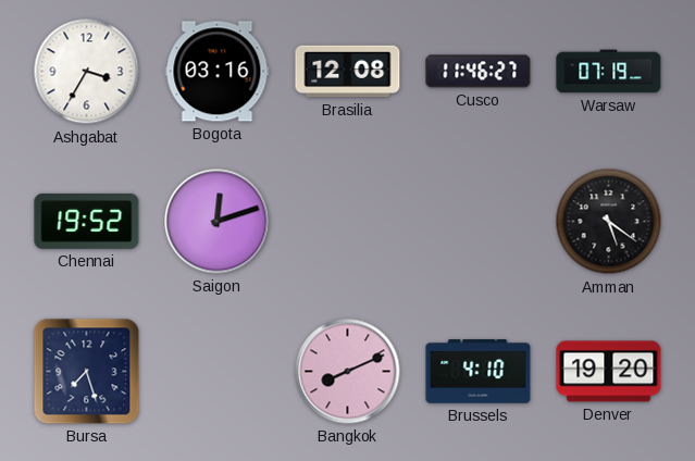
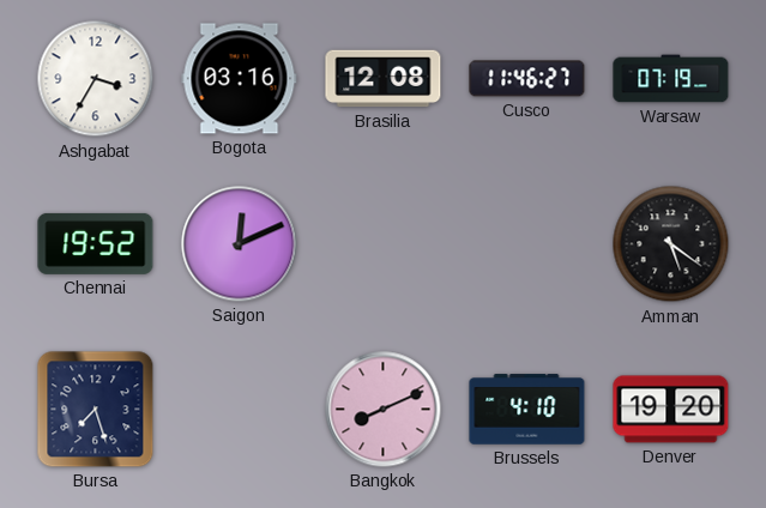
Saigon: 12:12 -> 12:11 (240, 244)
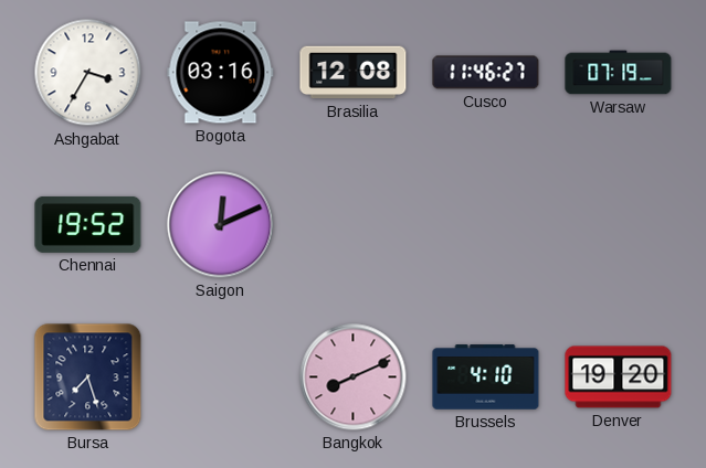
Amman: 5:21 -> none (671, 244)
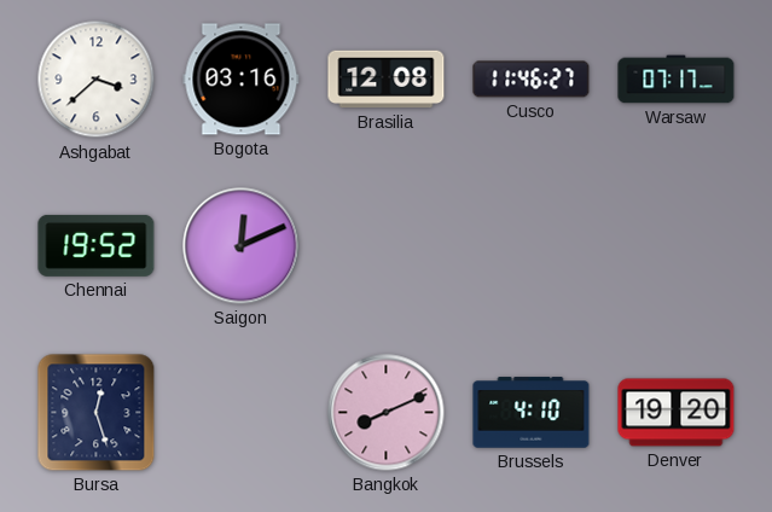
Ashgabat: 3:35 -> 3:38 (97, 80)
Warsaw: 07:19 -> 07:17 (677, 80)
Bursa: 7:27 -> 12:27 (97, 413)
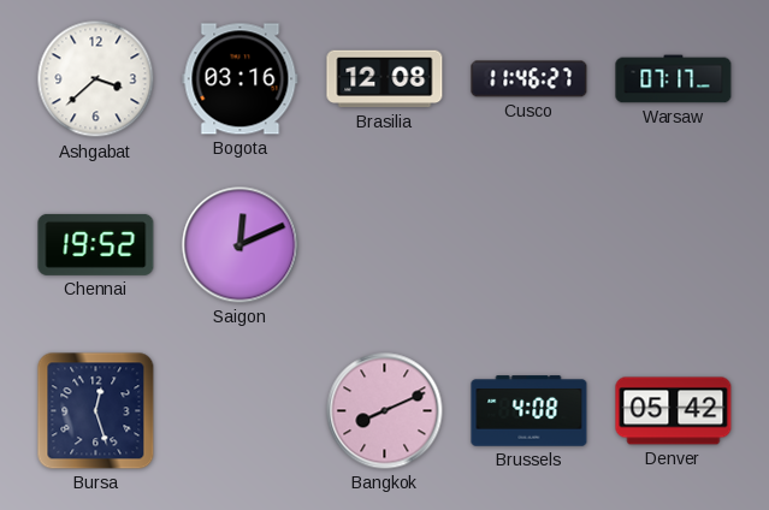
Brussels: 4:10 -> 4:08 (530, 411)
Denver: 19:20 -> 05:42 (674, 411)
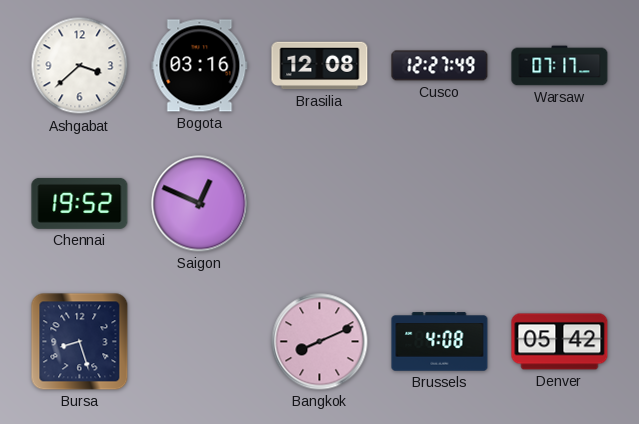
Cusco: 11:46 -> 12:27 (440, 66)
Saigon: 12:11 -> 12:49 (200, 204)
Bursa: 12:27 -> 8:27 (80, 342)
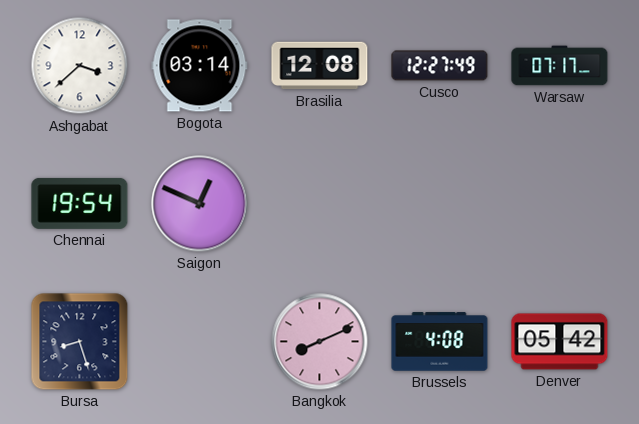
Bogota: 03:16 -> 03:14 (200, 66)
Chennai: 19:52 -> 19:54 (80, 203)
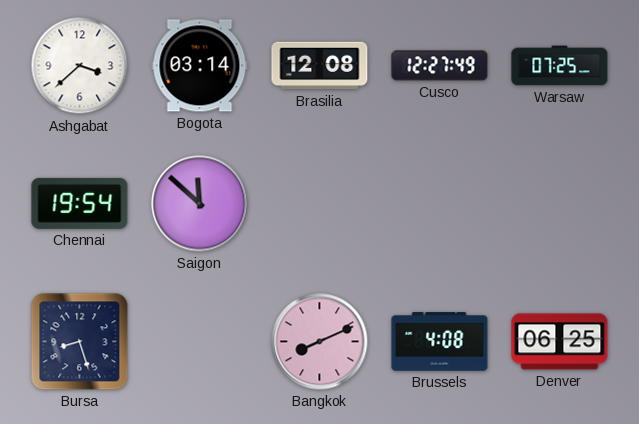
Warsaw: 07:17 -> 07:25 (560, 66)
Saigon: 12:49 -> 11:52 (200, 204)
Denver: 05:42 -> 06:25 (560, 342)
